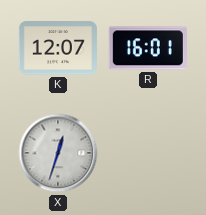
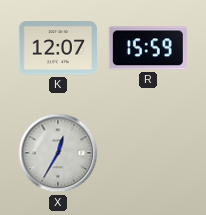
R: 16:01 -> 15:59 (148, 48)
X: 12:33 -> 12:35 (58, 153)
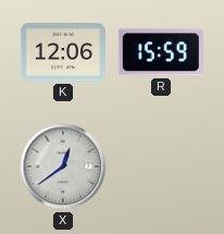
K: 12:07 -> 12:06 (63, 52)
X: 12:35 -> 12:39 (63, 167)
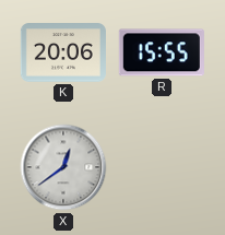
K: 12:06 -> 20:06 (63, 52)
R: 15:59 -> 15:55 (162, 52)
